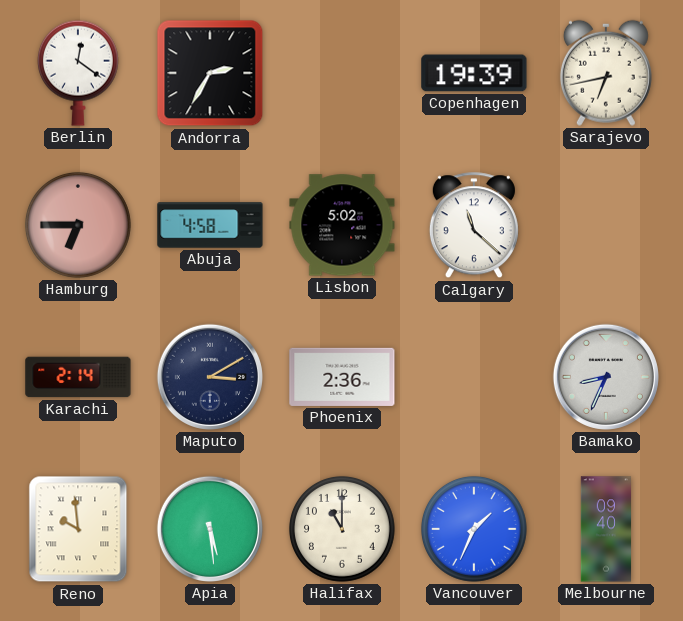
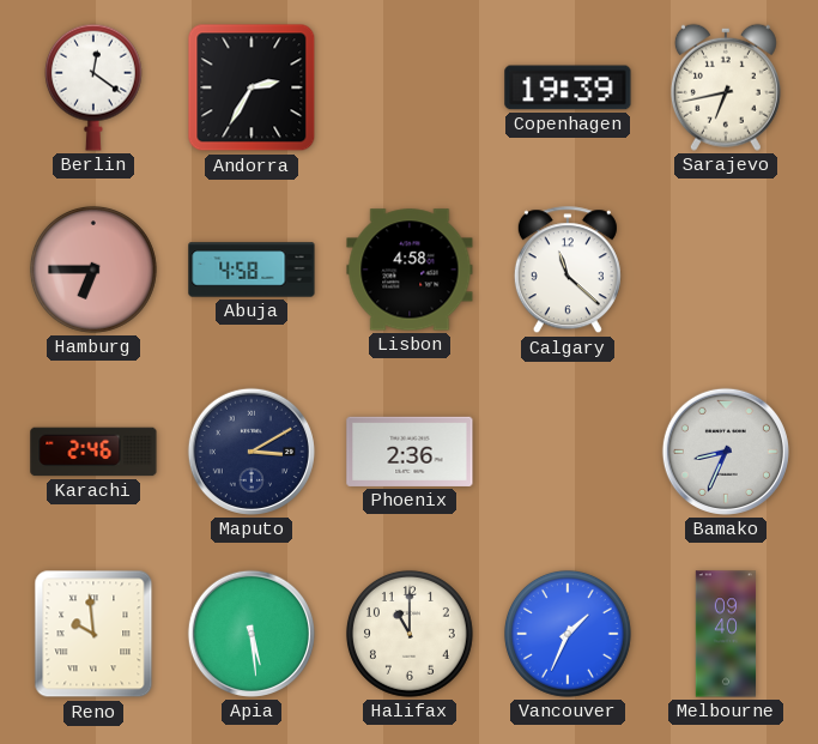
Lisbon: 5:02 -> 4:58 (410, 270)
Karachi: 2:14 -> 2:46 (93, 452)
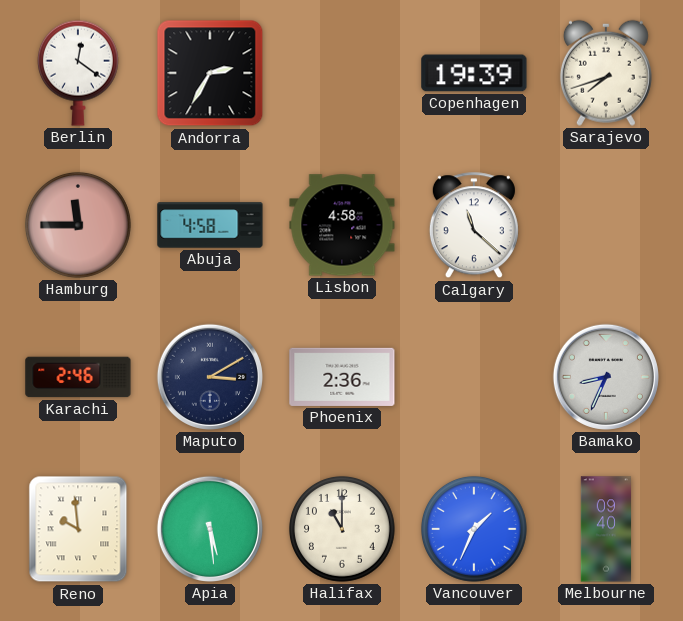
Sarajevo: 6:43 -> 7:42 (606, 73)
Hamburg: 6:45 -> 11:45 (78, 225)
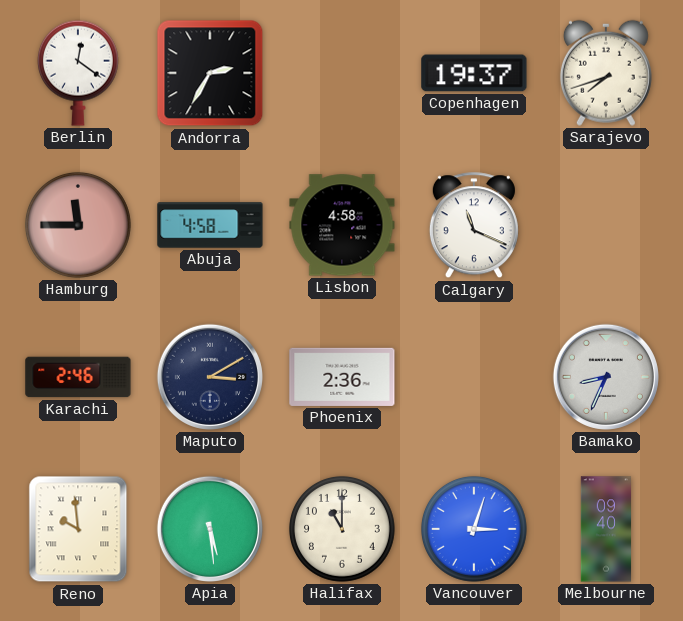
Copenhagen: 19:39 -> 19:37 (474, 73)
Calgary: 11:22 -> 11:19 (474, 226)
Vancouver: 1:34 -> 3:03 (474, 529)
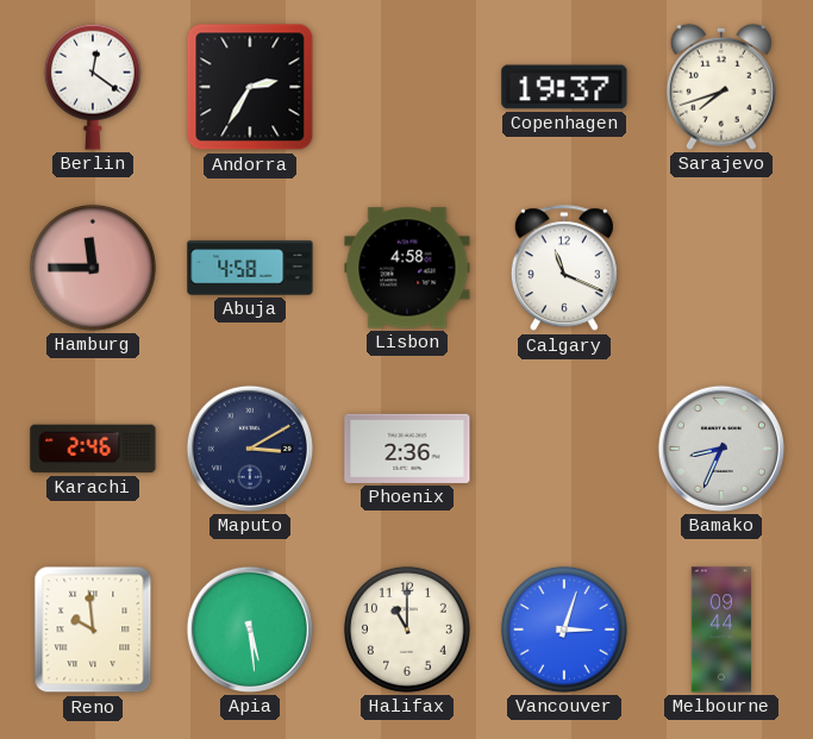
Melbourne: 09:40 -> 09:44 (721, 630)
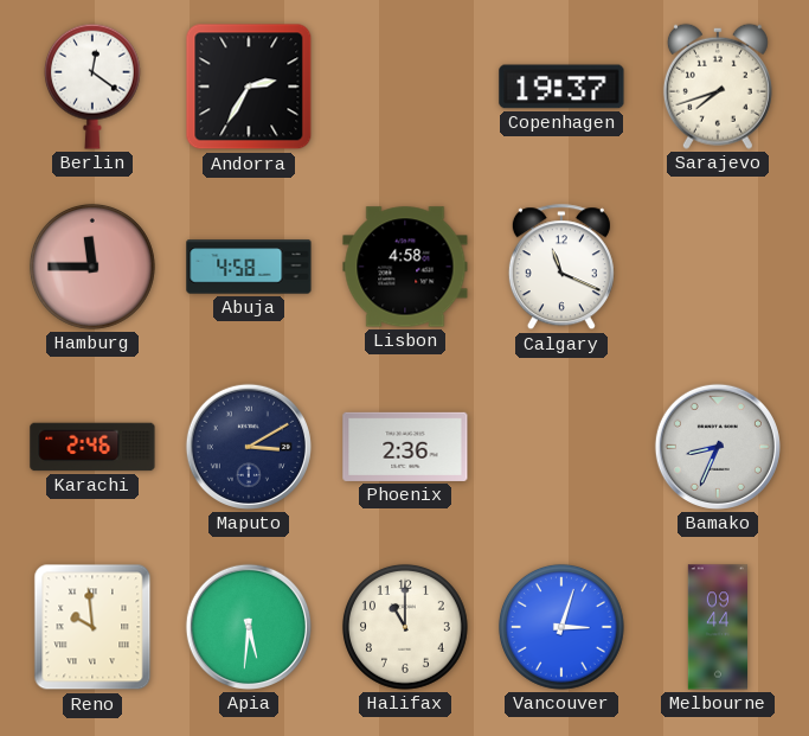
Apia: 5:29 -> 5:31 (249, 627)
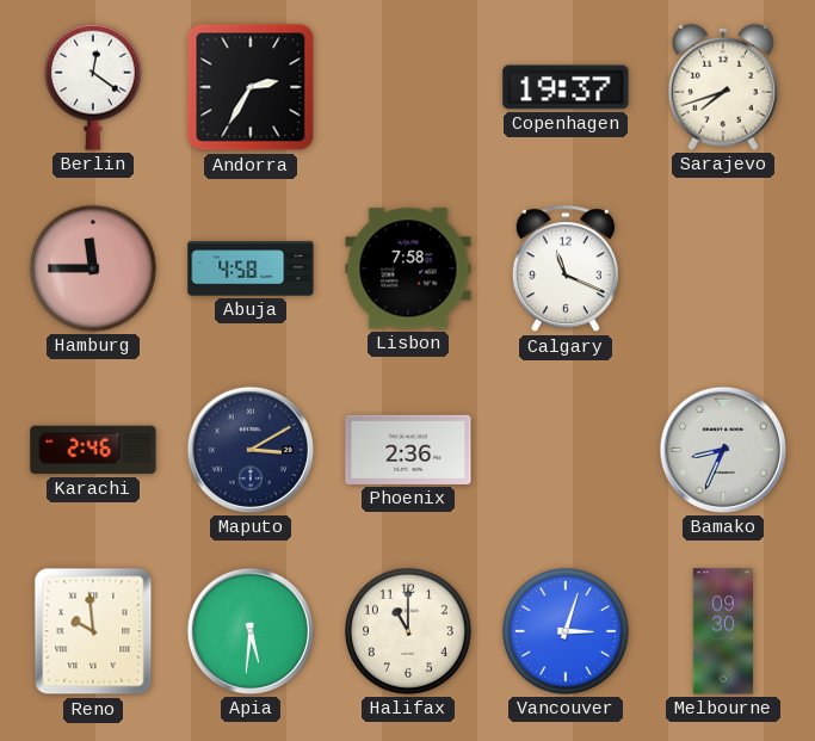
Lisbon: 4:58 -> 7:58 (408, 268)
Melbourne: 09:44 -> 09:30 (723, 631)
